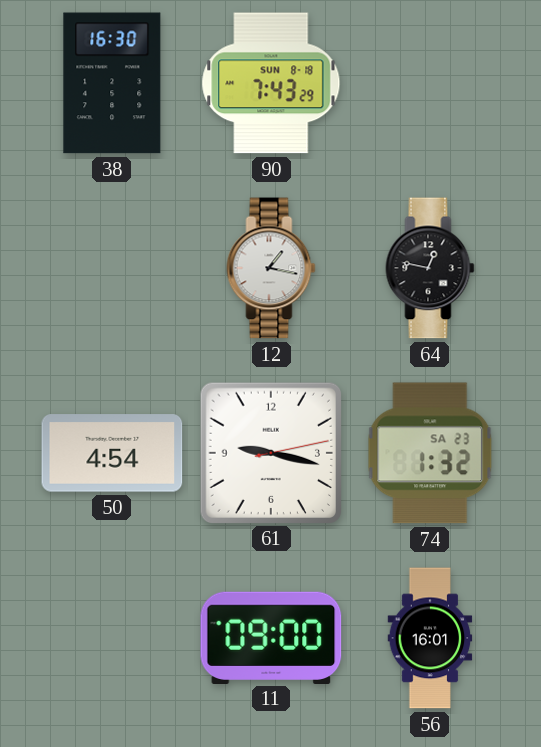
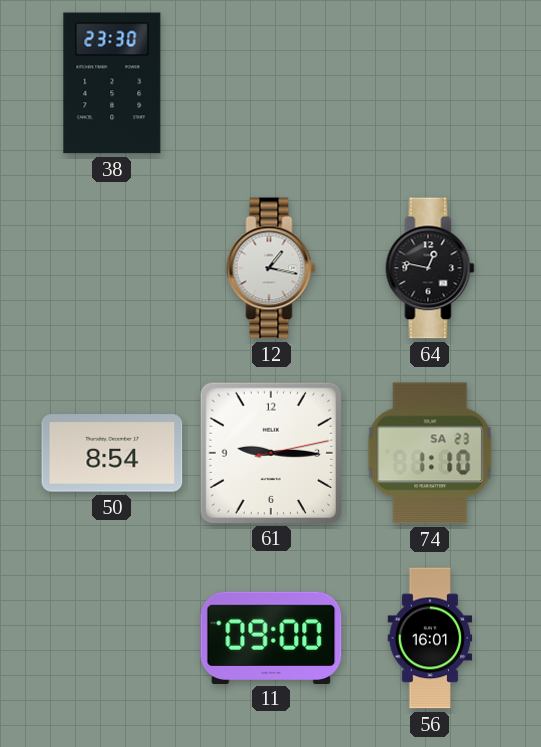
38: 16:30 -> 23:30 (112, 83)
90: 7:43 -> none (271, 83)
50: 4:54 -> 8:54 (112, 453)
61: 9:17 -> 9:15 (270, 452)
74: 1:32 -> 1:10 (430, 453)
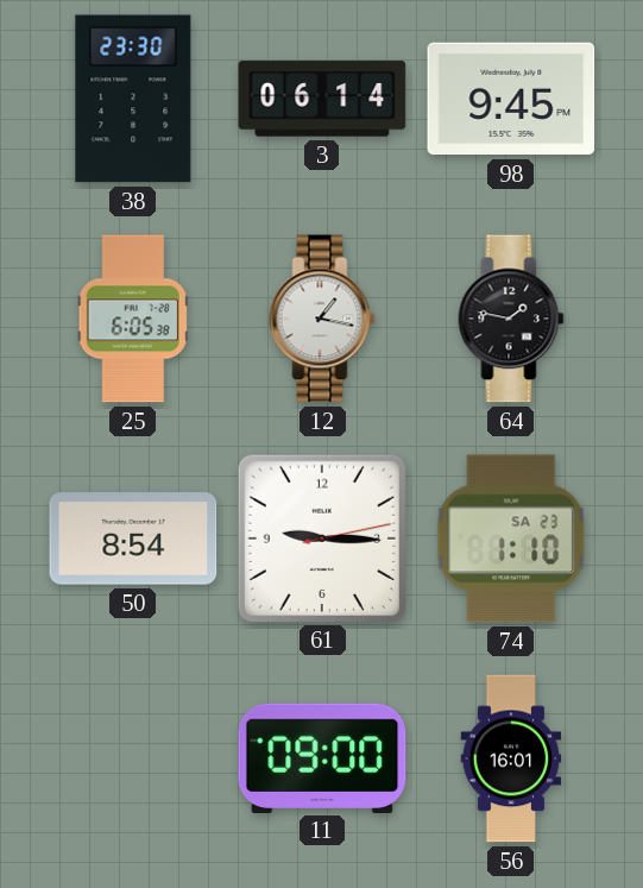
3: none -> 06:14 (322, 99)
98: none -> 9:45 (511, 99)
25: none -> 6:05 (133, 319)
64: 12:47 -> 1:47 (511, 319)
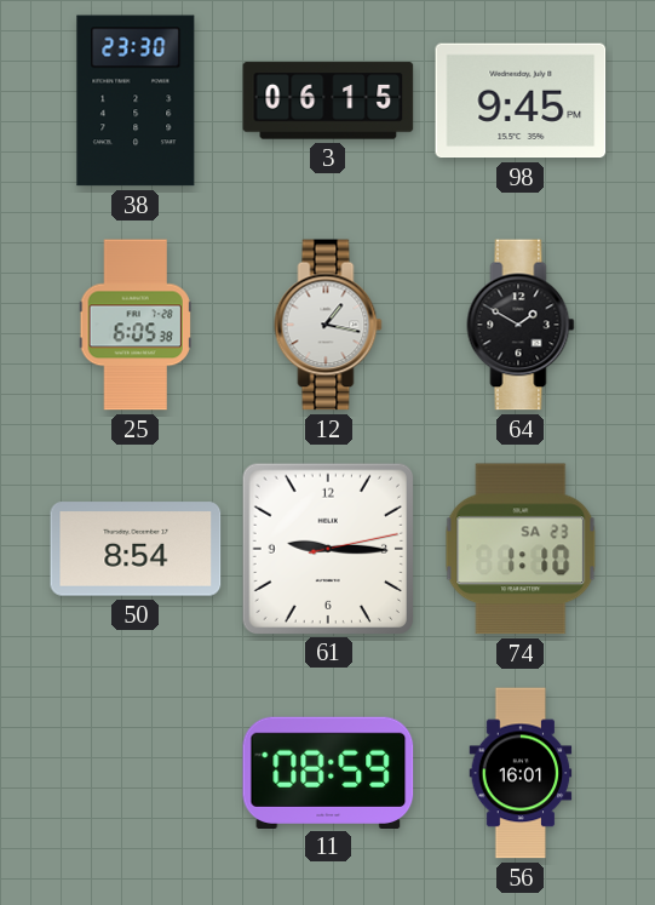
3: 06:14 -> 06:15 (328, 101)
64: 1:47 -> 1:50 (521, 325)
11: 09:00 -> 08:59 (328, 772)
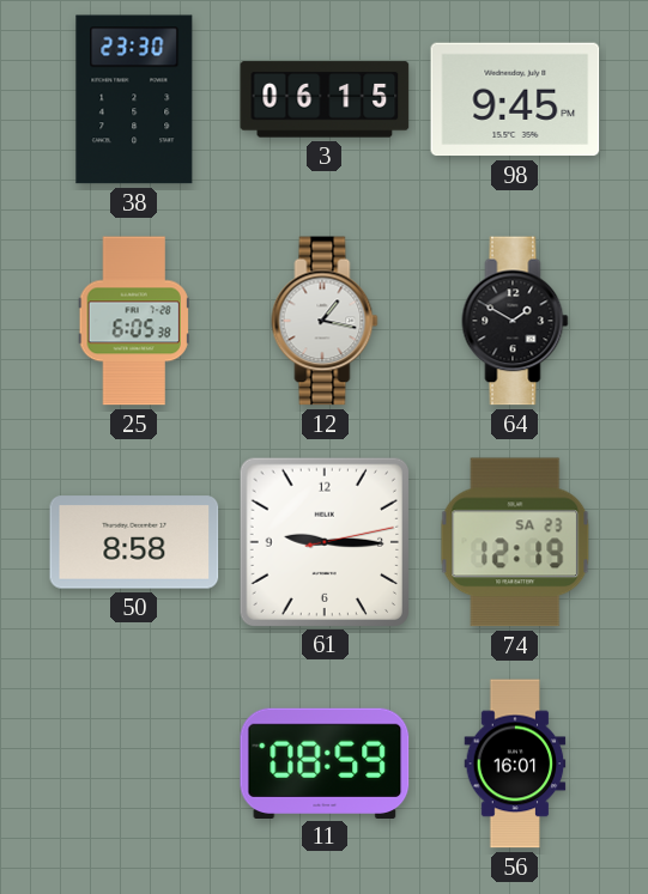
50: 8:54 -> 8:58 (134, 542)
74: 1:10 -> 12:19 (515, 542)
